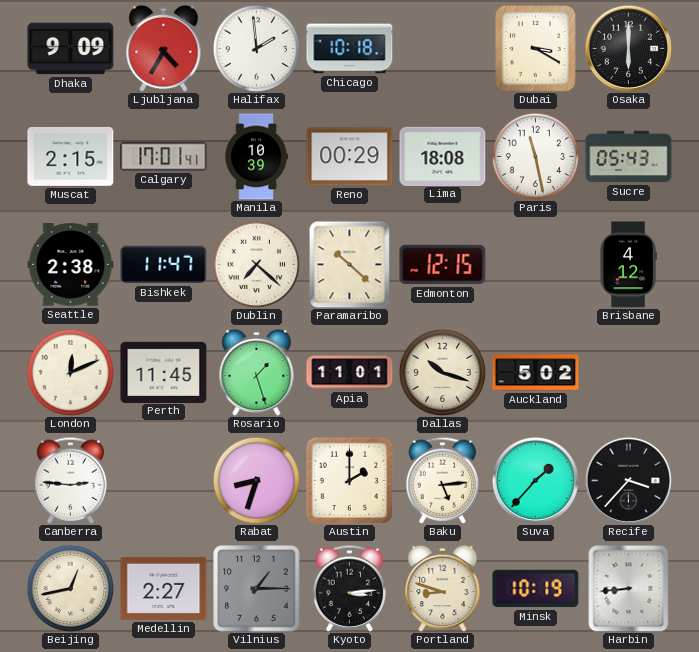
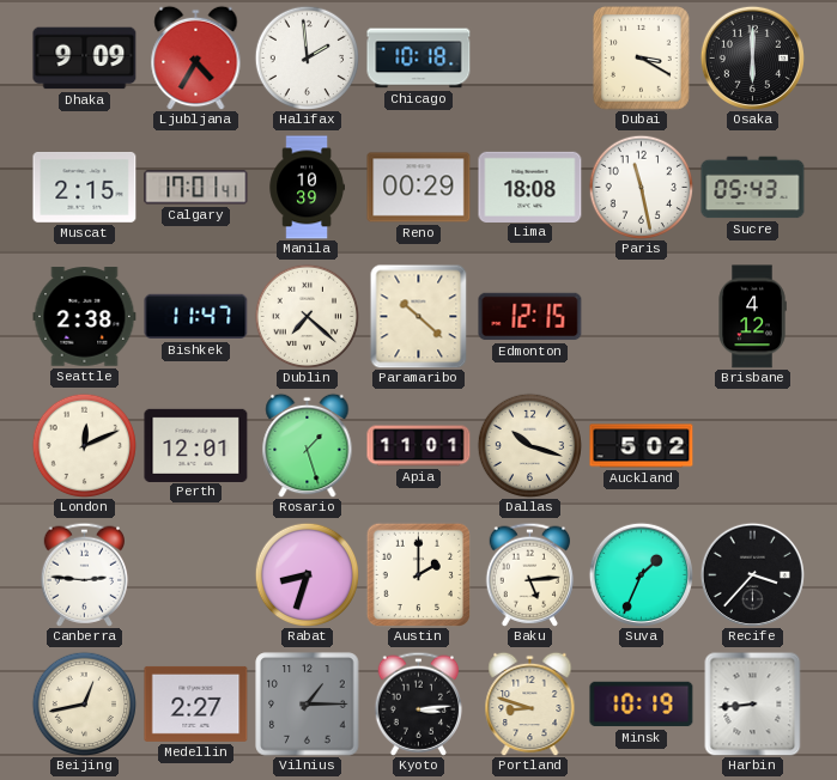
Perth: 11:45 -> 12:01 (196, 445)
Suva: 1:37 -> 1:34 (641, 574)
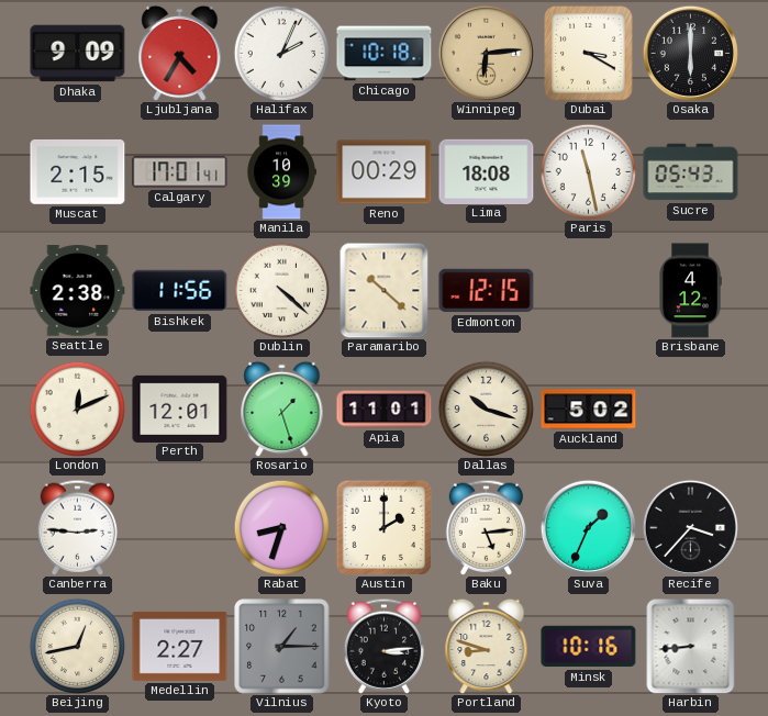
Halifax: 1:59 -> 2:04 (281, 53)
Winnipeg: none -> 6:14 (486, 53)
Bishkek: 11:47 -> 11:56 (180, 291)
Dublin: 7:22 -> 4:22 (281, 290)
Minsk: 10:19 -> 10:16 (589, 647)
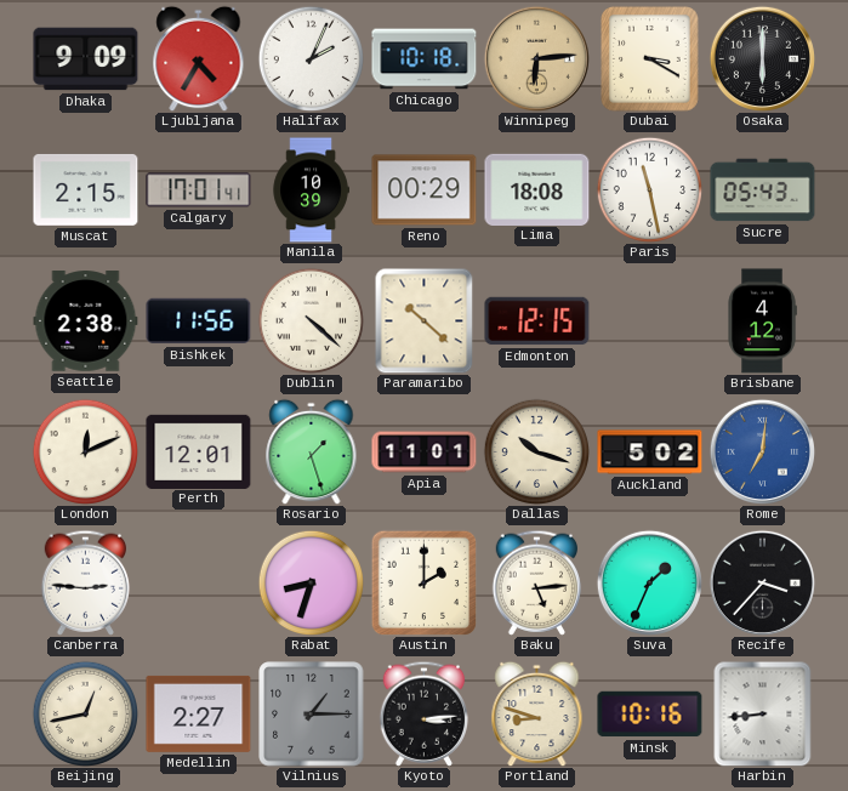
Rome: none -> 7:01 (762, 451)
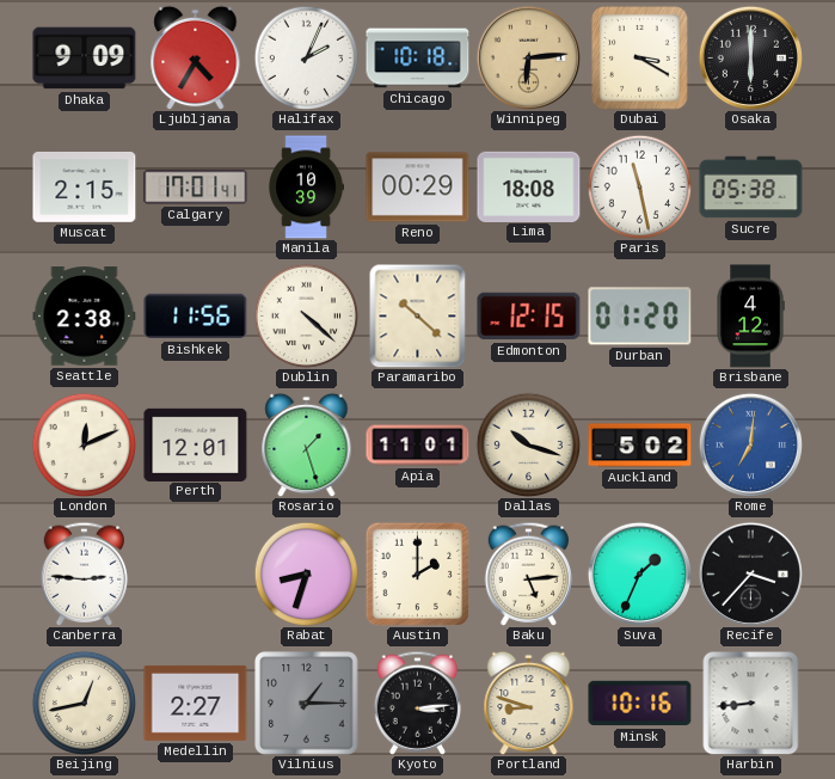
Sucre: 05:43 -> 05:38 (751, 188)
Durban: none -> 01:20 (640, 317)
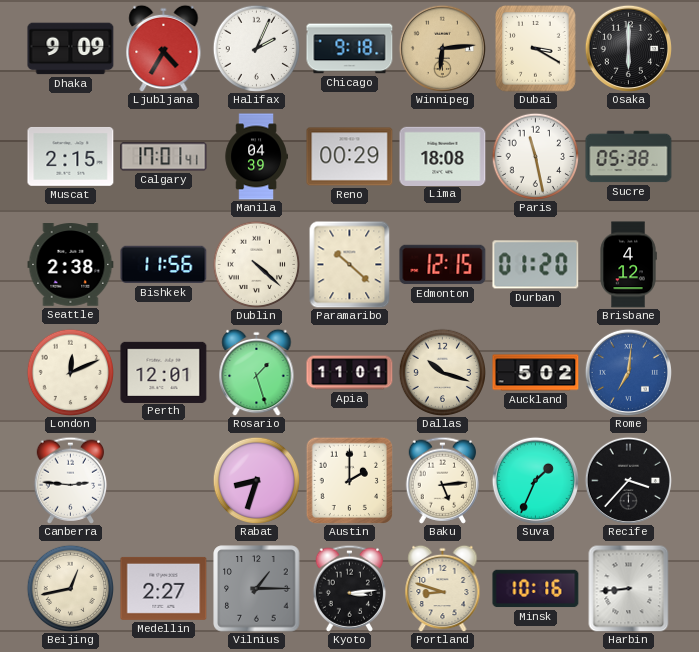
Chicago: 10:18 -> 9:18 (350, 49)
Manila: 10:39 -> 04:39 (256, 157)
